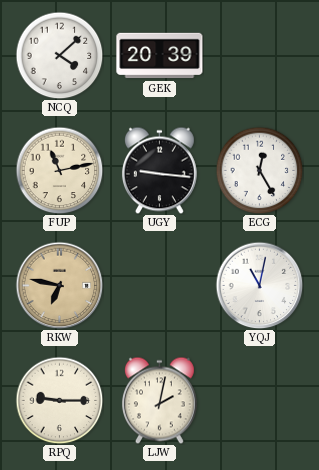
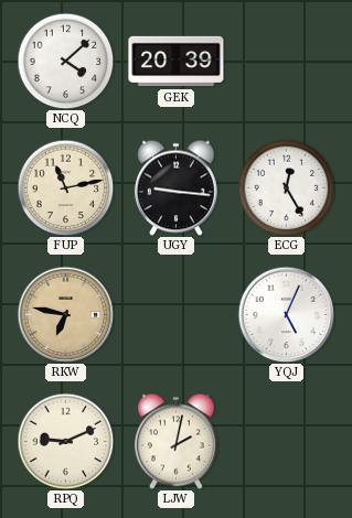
YQJ: 11:02 -> 5:04 (286, 314)
RPQ: 9:15 -> 9:11 (65, 441)
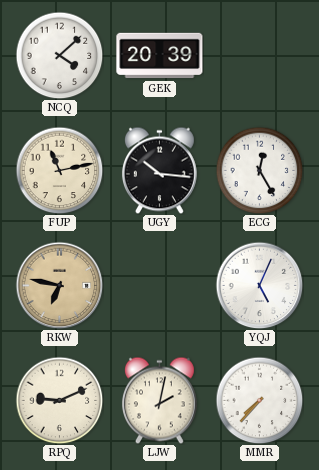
UGY: 9:16 -> 10:16 (159, 170)
MMR: none -> 7:37 (259, 400)
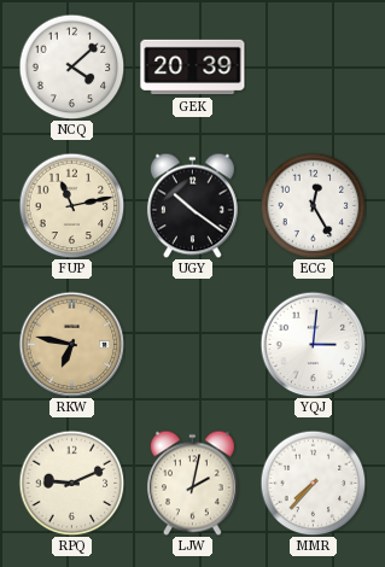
UGY: 10:16 -> 10:21 (192, 205)
YQJ: 5:04 -> 3:01 (313, 344)
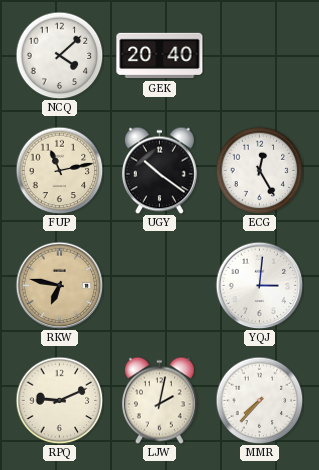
GEK: 20:39 -> 20:40 (160, 56)
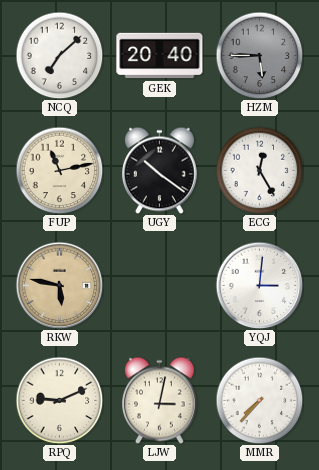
NCQ: 4:08 -> 7:08 (59, 55)
HZM: none -> 5:45 (259, 55)
RKW: 6:47 -> 5:47 (59, 285)
LJW: 2:02 -> 3:02 (159, 400)
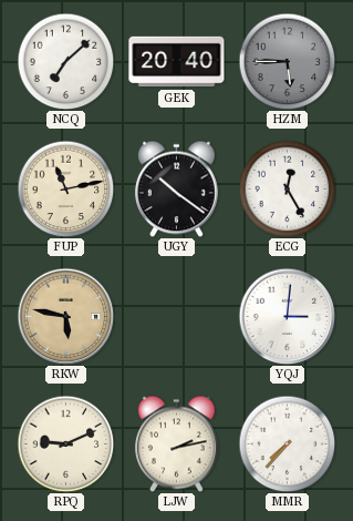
LJW: 3:02 -> 2:13 (176, 443)
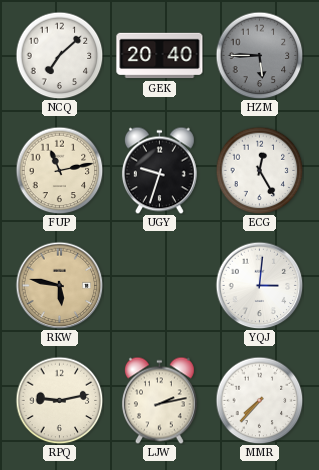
UGY: 10:21 -> 9:33 (159, 170)
RPQ: 9:11 -> 9:13 (59, 400)
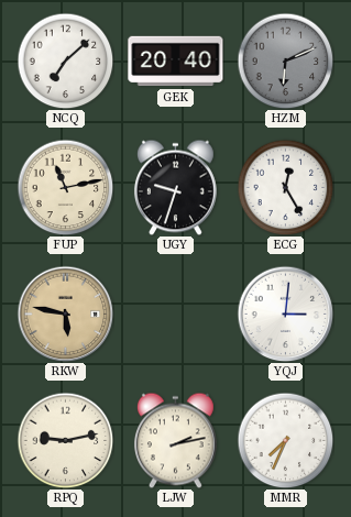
HZM: 5:45 -> 6:11 (285, 61)
MMR: 7:37 -> 7:34 (285, 440)
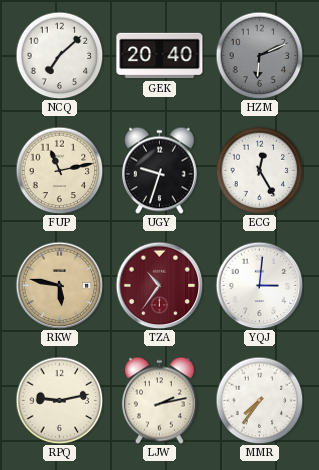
TZA: none -> 10:36 (159, 285)
MMR: 7:34 -> 7:36 (259, 400)
